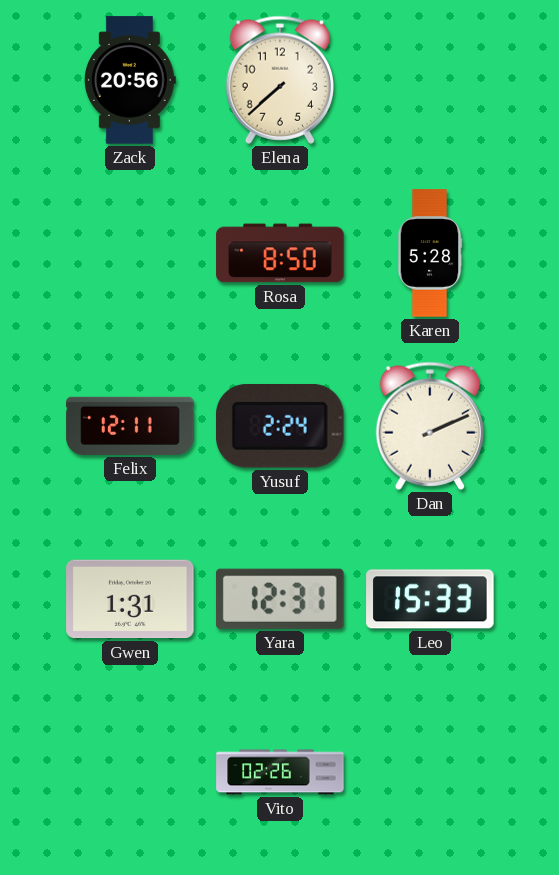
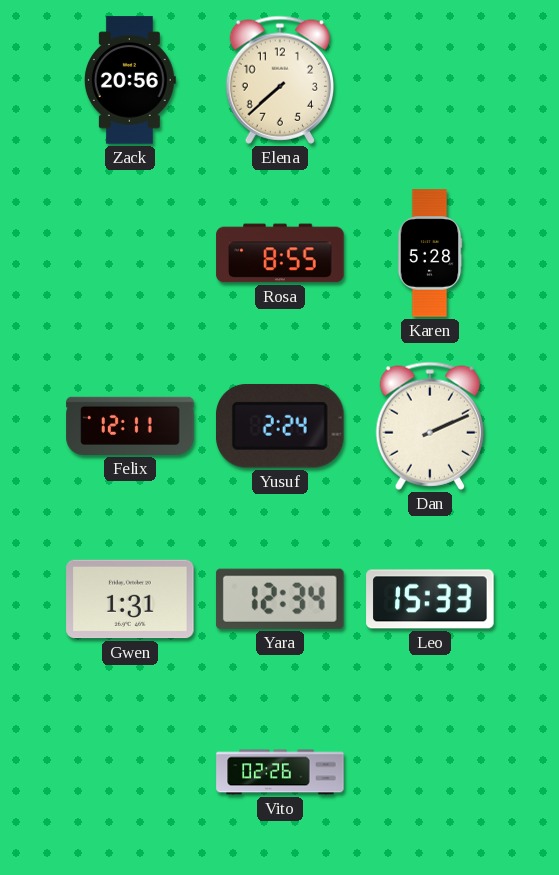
Rosa: 8:50 -> 8:55 (280, 253)
Yara: 12:31 -> 12:34 (280, 599)
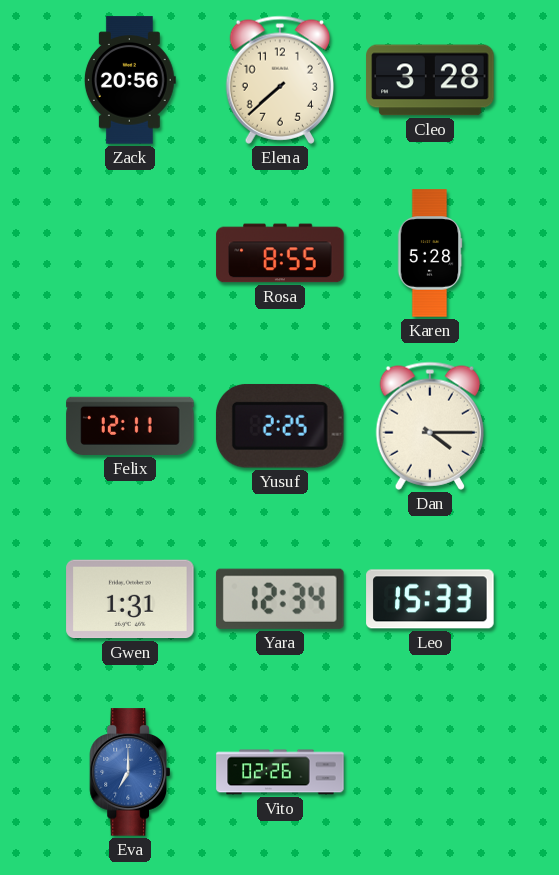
Cleo: none -> 3:28 (430, 80)
Yusuf: 2:24 -> 2:25 (280, 426)
Dan: 2:11 -> 4:15 (429, 426)
Eva: none -> 7:00 (129, 772)
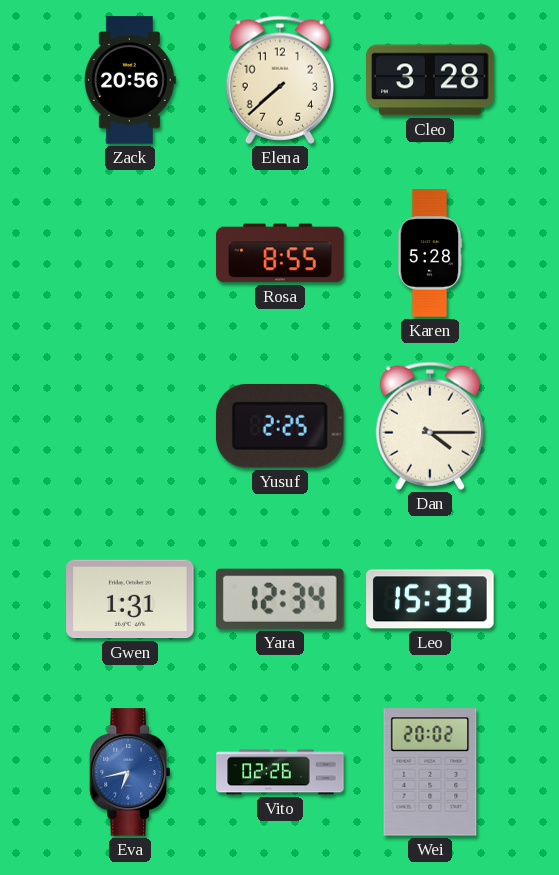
Felix: 12:11 -> none (130, 426)
Eva: 7:00 -> 6:43 (129, 772)
Wei: none -> 20:02 (430, 772)
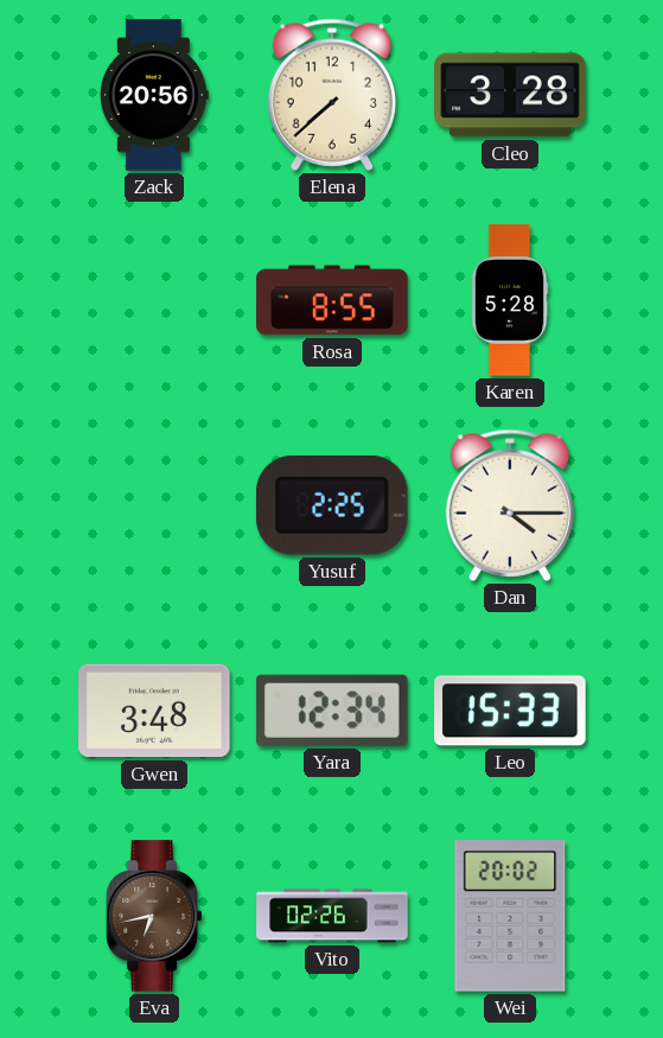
Gwen: 1:31 -> 3:48 (154, 711)
Eva dial: blue -> brown (153, 916)
